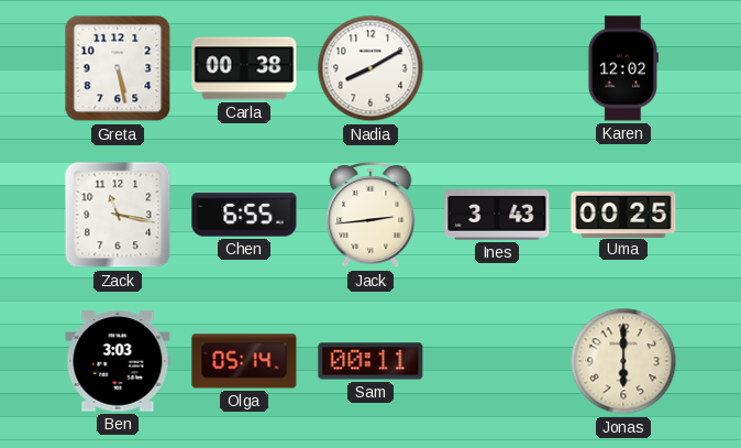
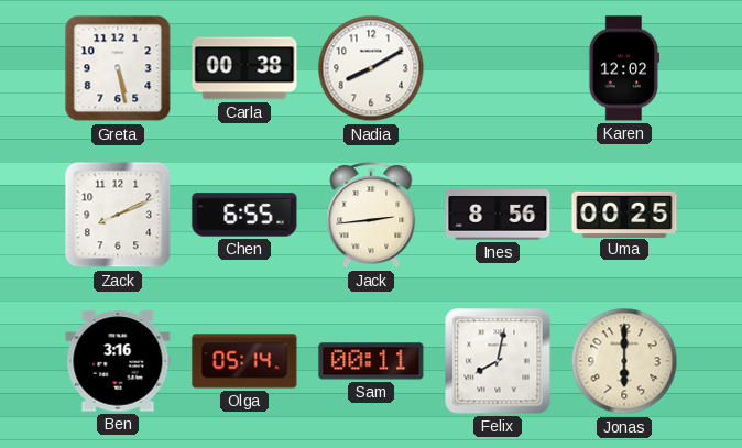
Zack: 11:17 -> 8:11 (118, 215)
Ines: 3:43 -> 8:56 (498, 215)
Ben: 3:03 -> 3:16 (118, 361)
Felix: none -> 8:02 (498, 361)
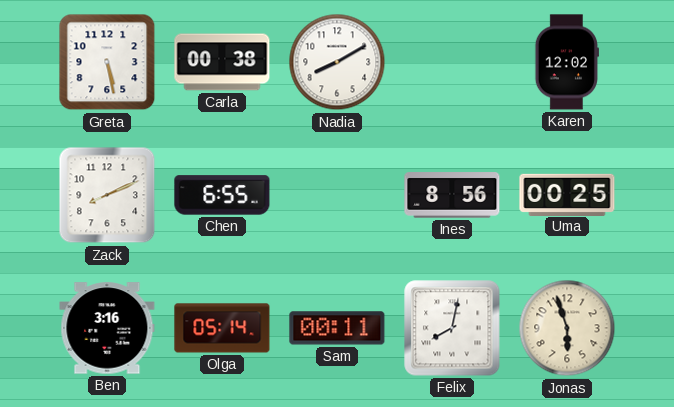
Jack: 2:44 -> none (371, 215)
Jonas: 6:00 -> 5:57 (567, 328)
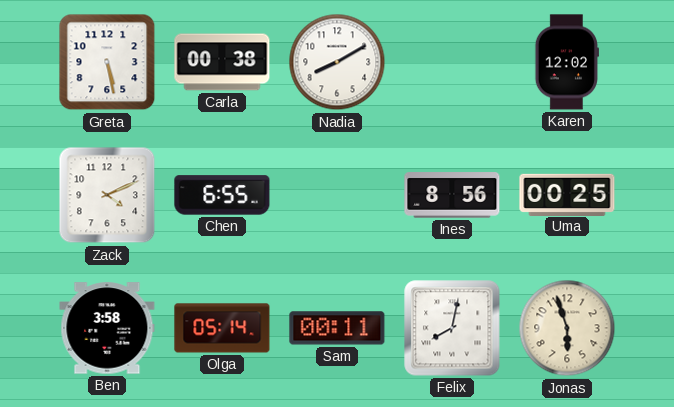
Zack: 8:11 -> 4:11 (107, 195)
Ben: 3:16 -> 3:58 (107, 328)
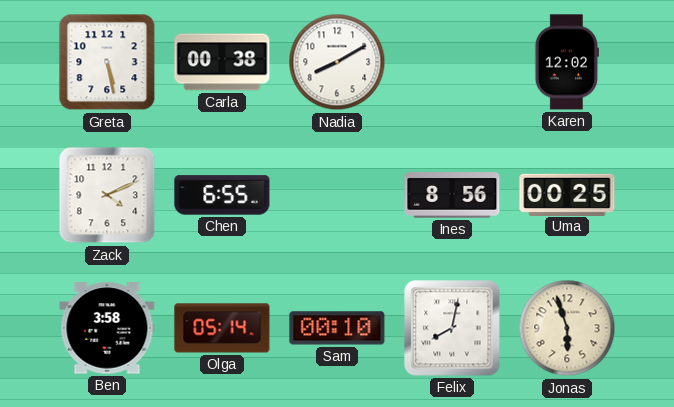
Sam: 00:11 -> 00:10 (337, 328)
